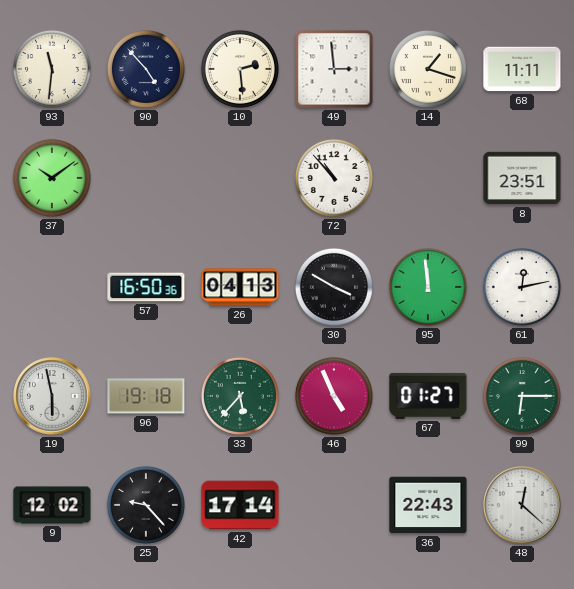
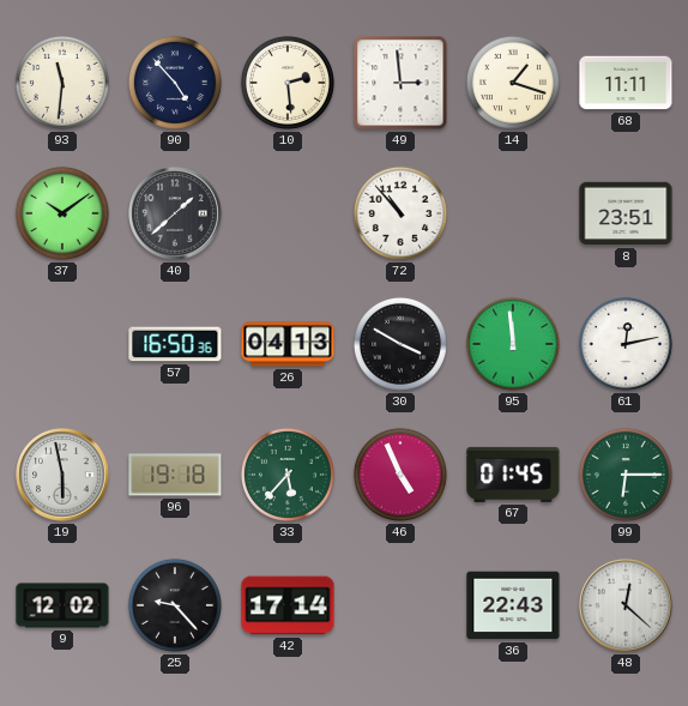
40: none -> 1:38 (175, 213)
67: 01:27 -> 01:45 (513, 475)
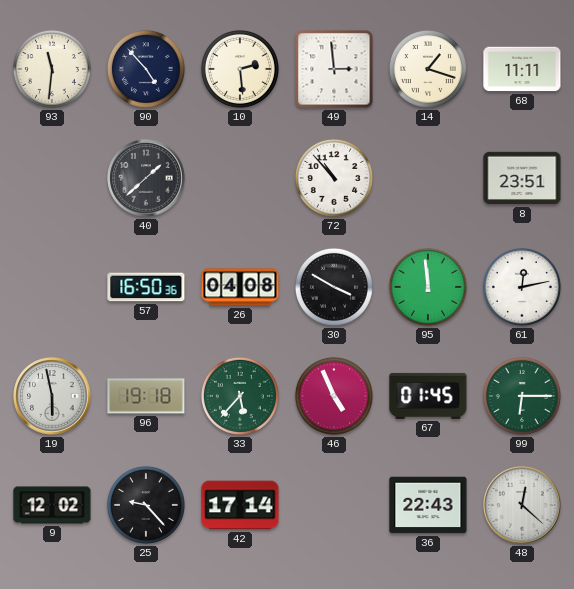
37: 10:09 -> none (62, 213)
26: 04:13 -> 04:08 (240, 287)
